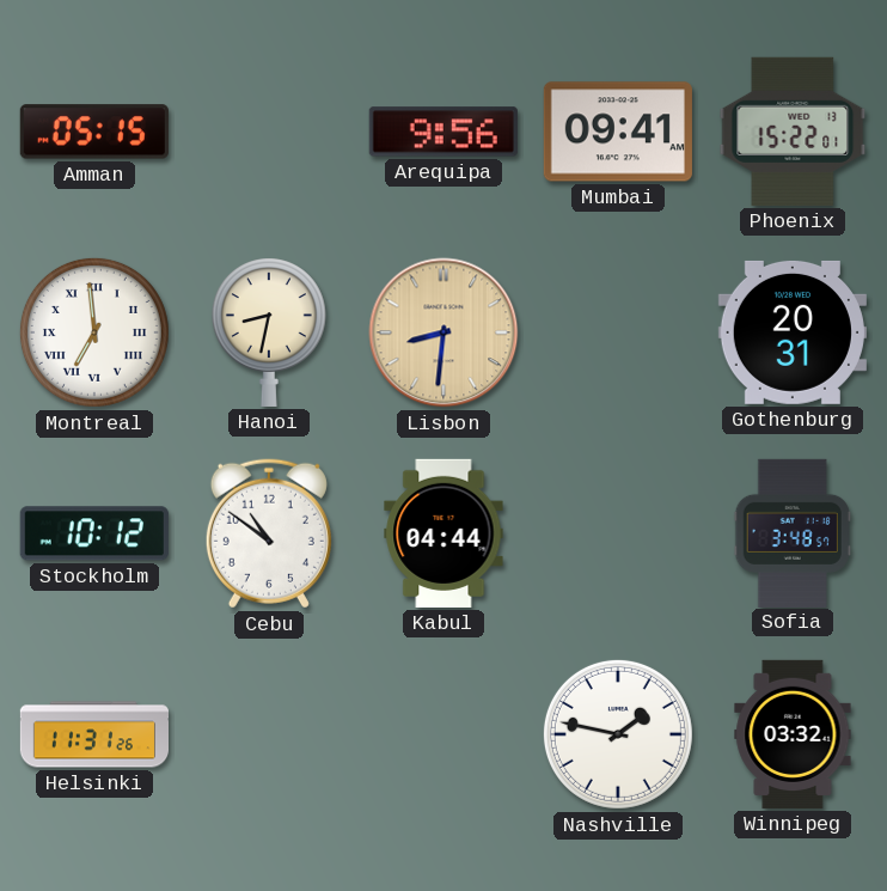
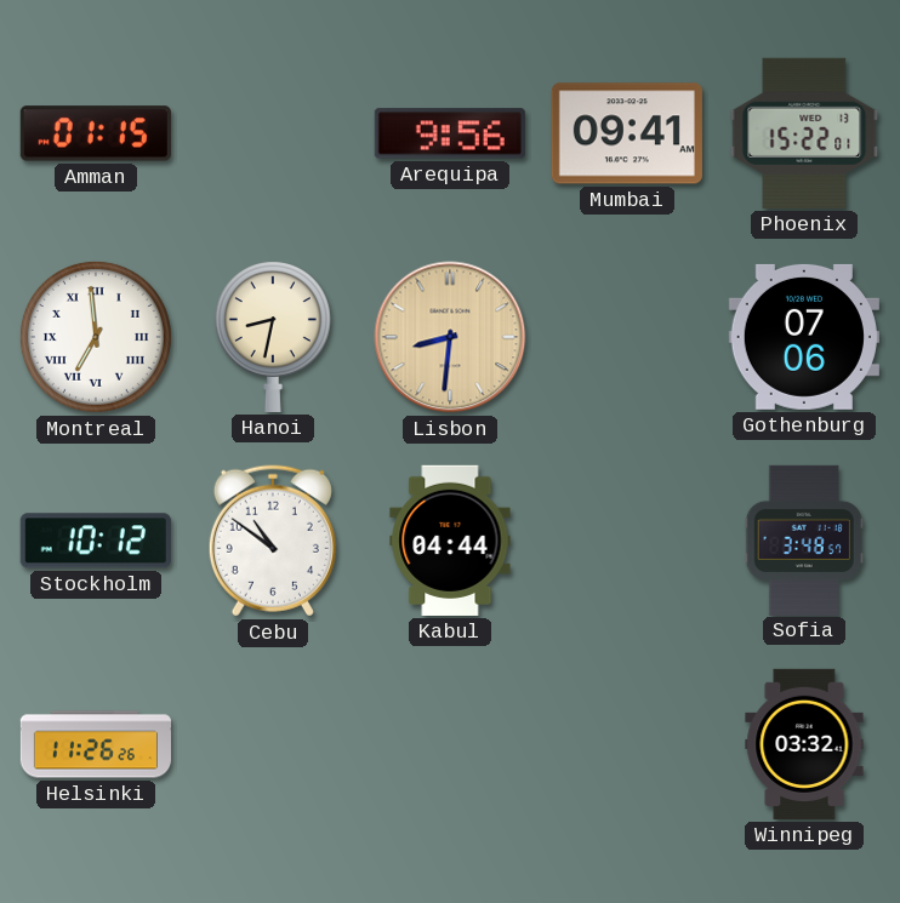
Amman: 05:15 -> 01:15 (96, 133)
Gothenburg: 20:31 -> 07:06 (804, 337)
Helsinki: 11:31 -> 11:26 (95, 744)
Nashville: 1:47 -> none (618, 734)
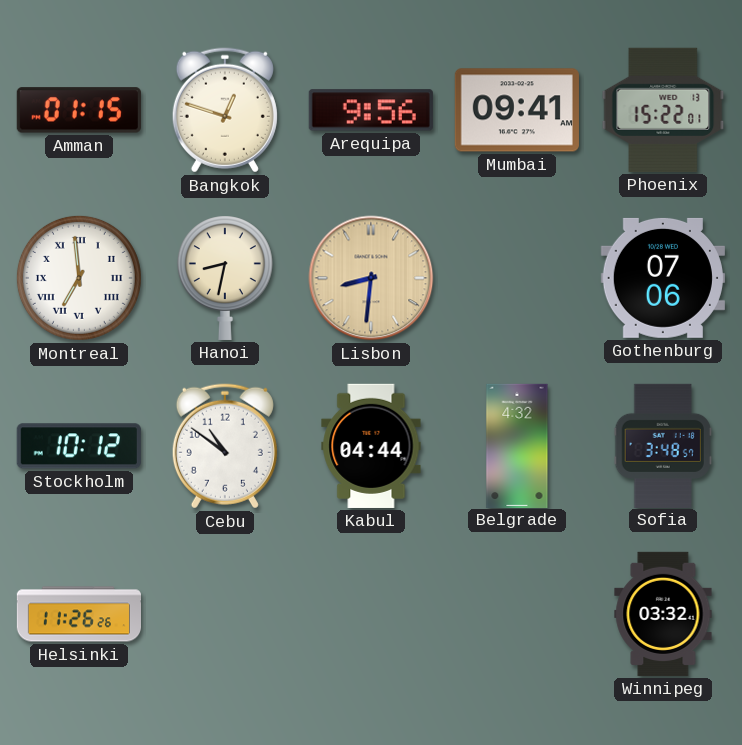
Bangkok: none -> 12:48 (225, 110)
Belgrade: none -> 4:32 (517, 445)
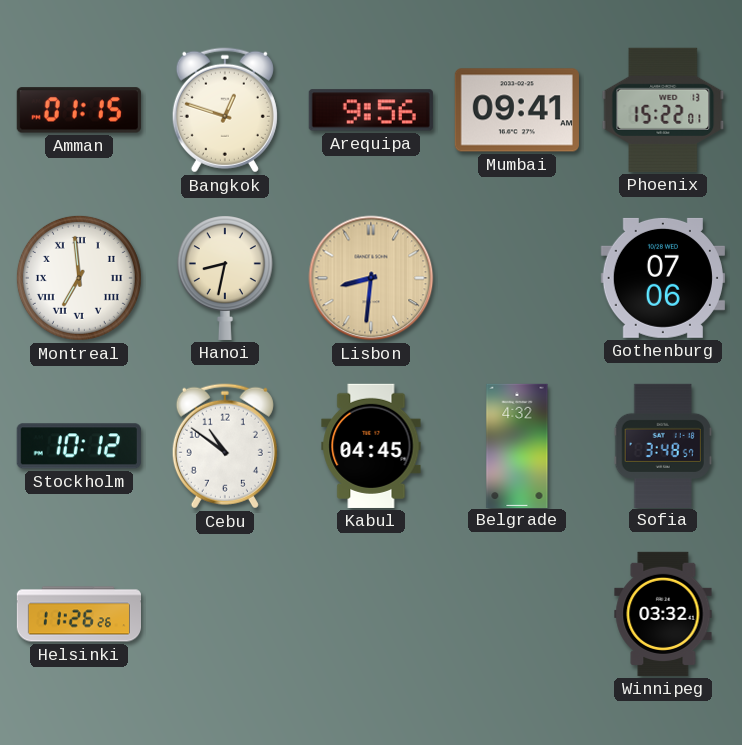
Kabul: 04:44 -> 04:45 (371, 446)
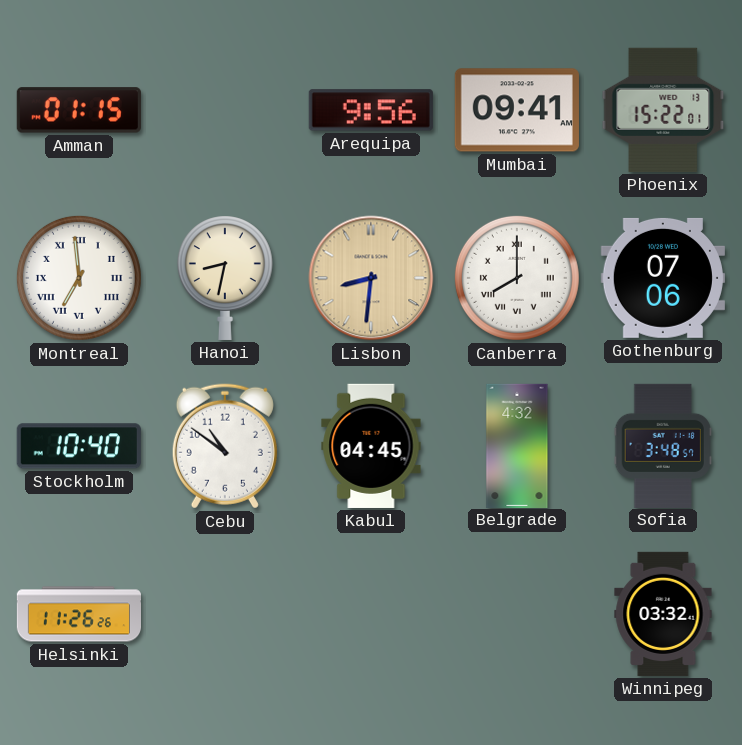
Bangkok: 12:48 -> none (225, 110)
Canberra: none -> 8:00 (517, 278)
Stockholm: 10:12 -> 10:40 (79, 446)
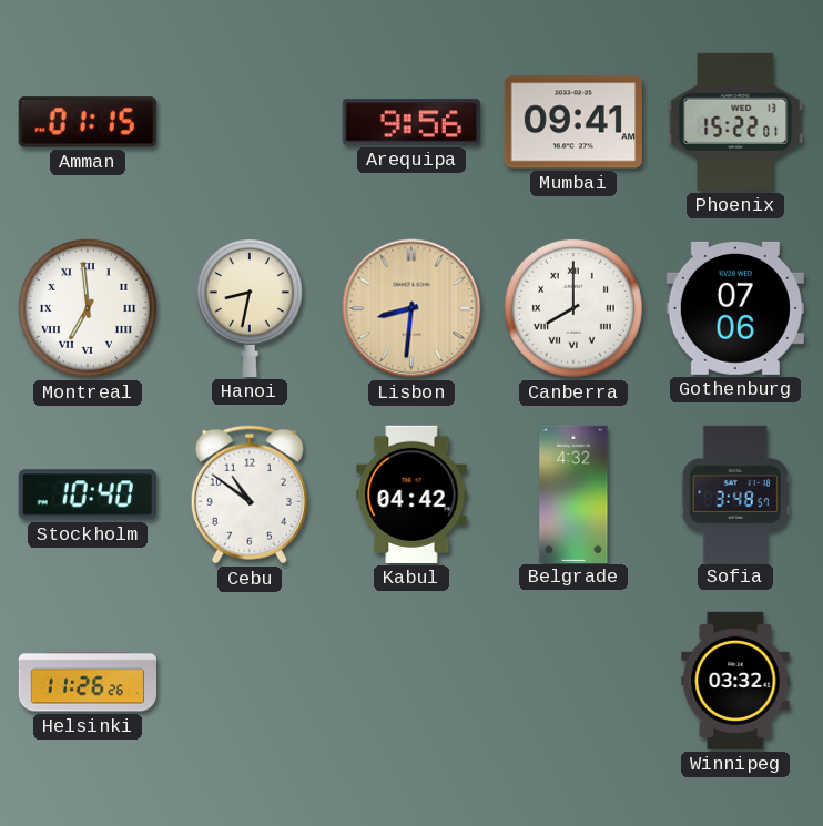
Kabul: 04:45 -> 04:42 (411, 494)
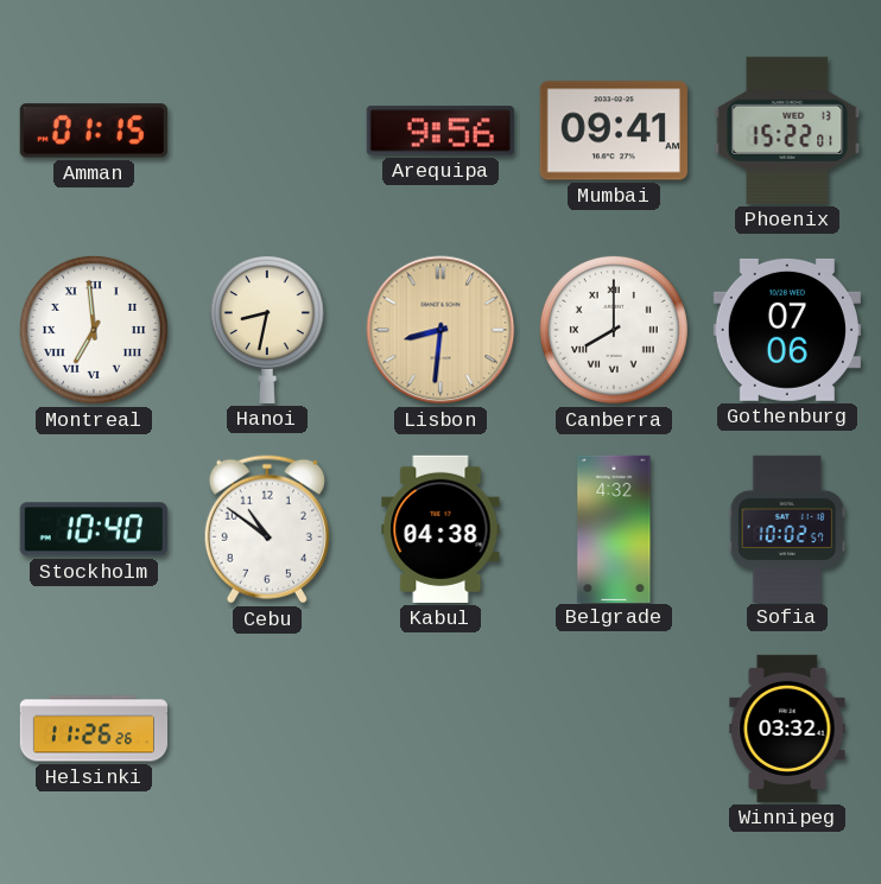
Kabul: 04:42 -> 04:38 (441, 529)
Sofia: 3:48 -> 10:02 (787, 528)
